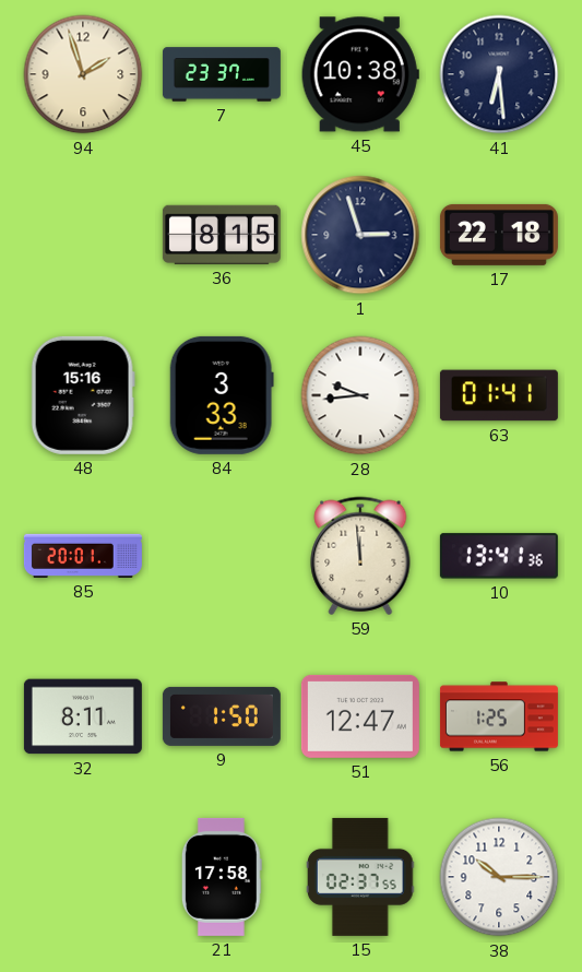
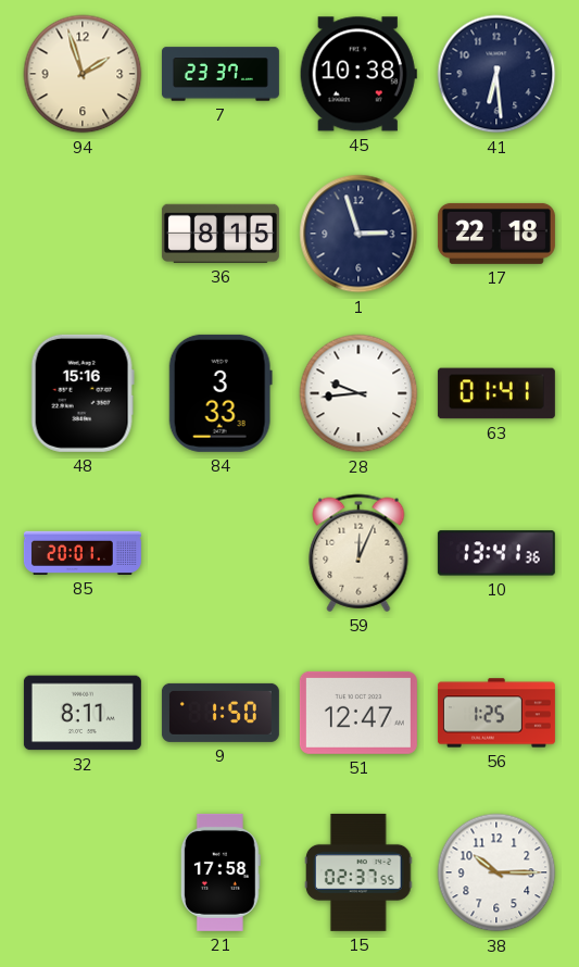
59: 11:59 -> 12:04 (358, 553)
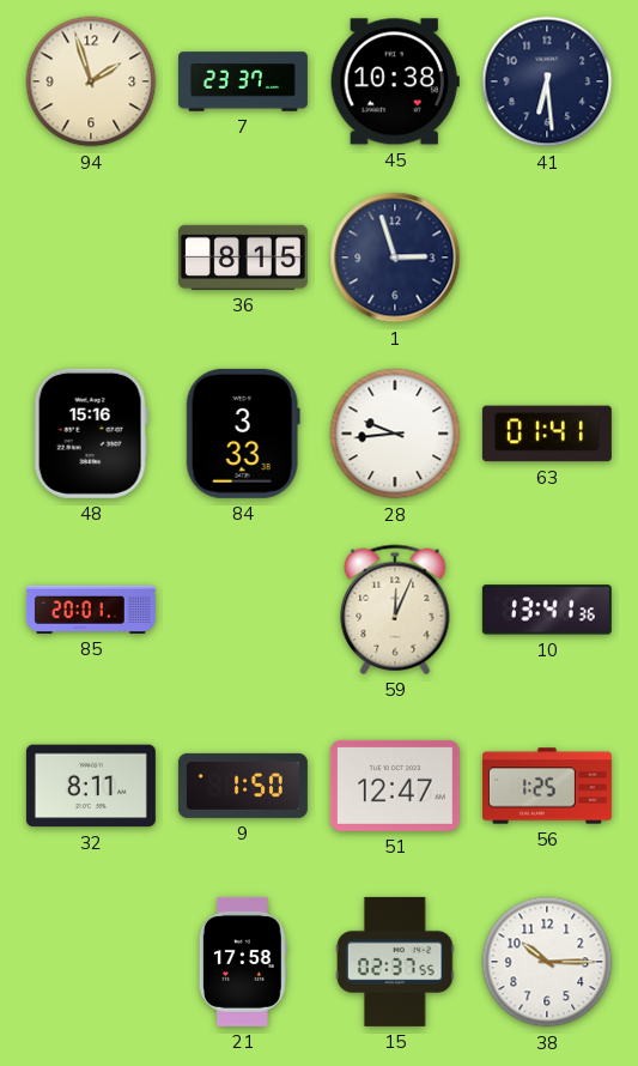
17: 22:18 -> none (496, 234)
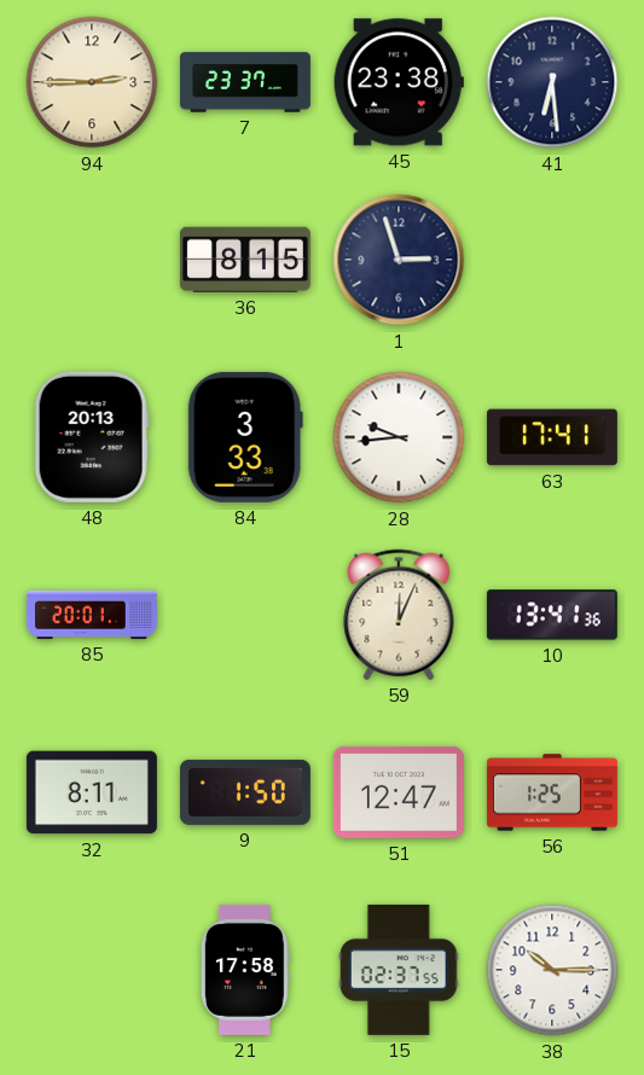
94: 1:57 -> 2:45 (92, 82)
45: 10:38 -> 23:38 (399, 82)
48: 15:16 -> 20:13 (92, 437)
63: 01:41 -> 17:41 (552, 437)
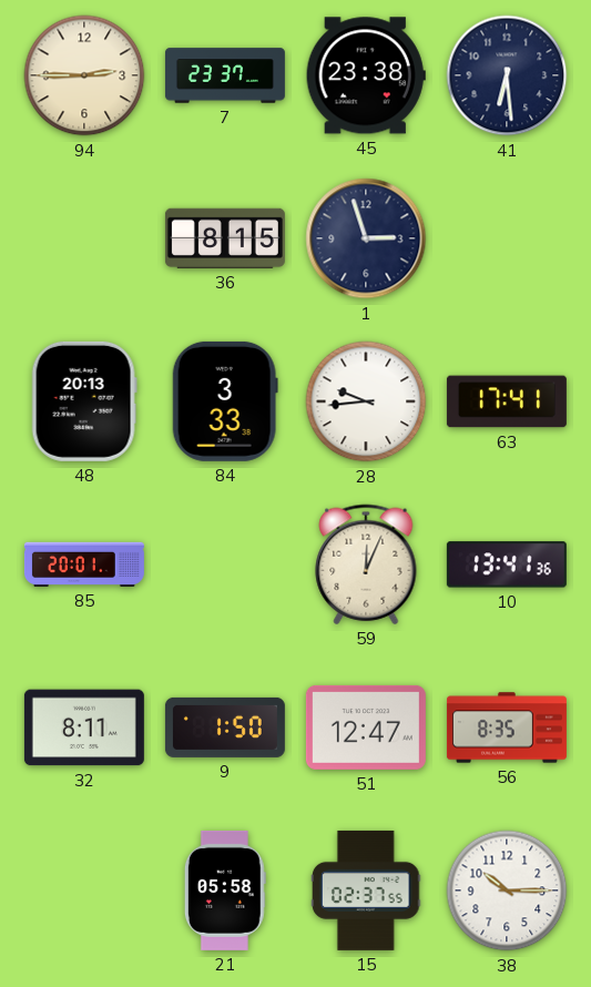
56: 1:25 -> 8:35 (507, 727)
21: 17:58 -> 05:58 (225, 891)
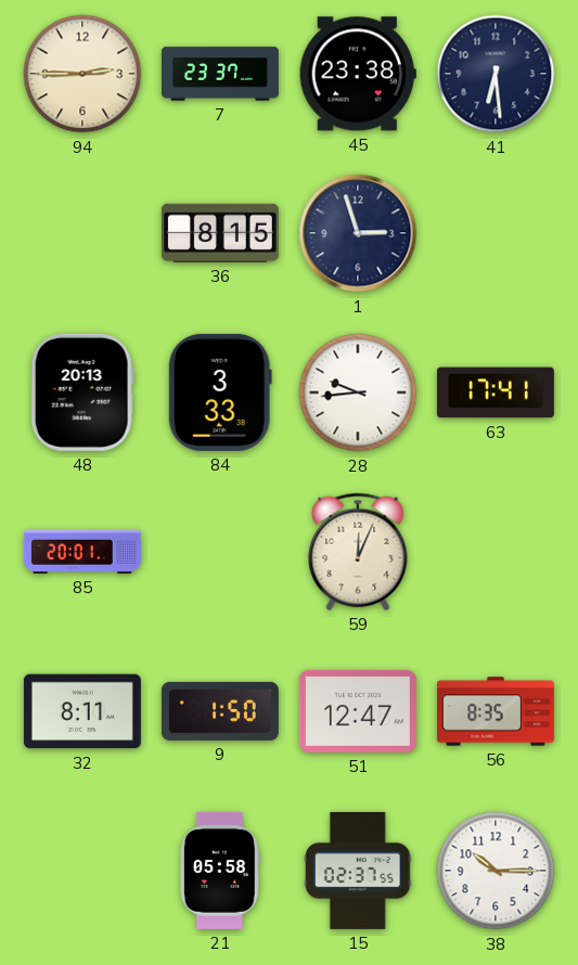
10: 13:41 -> none (507, 564)
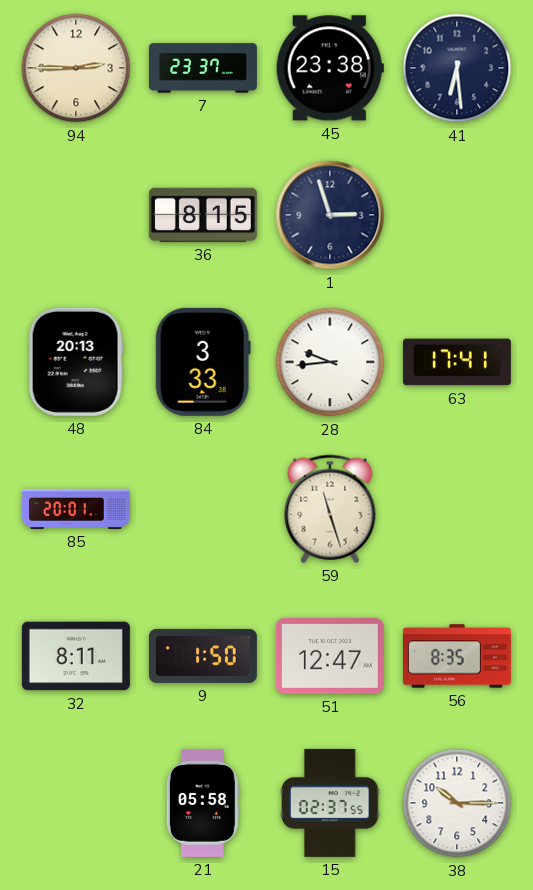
59: 12:04 -> 11:27 (330, 509)
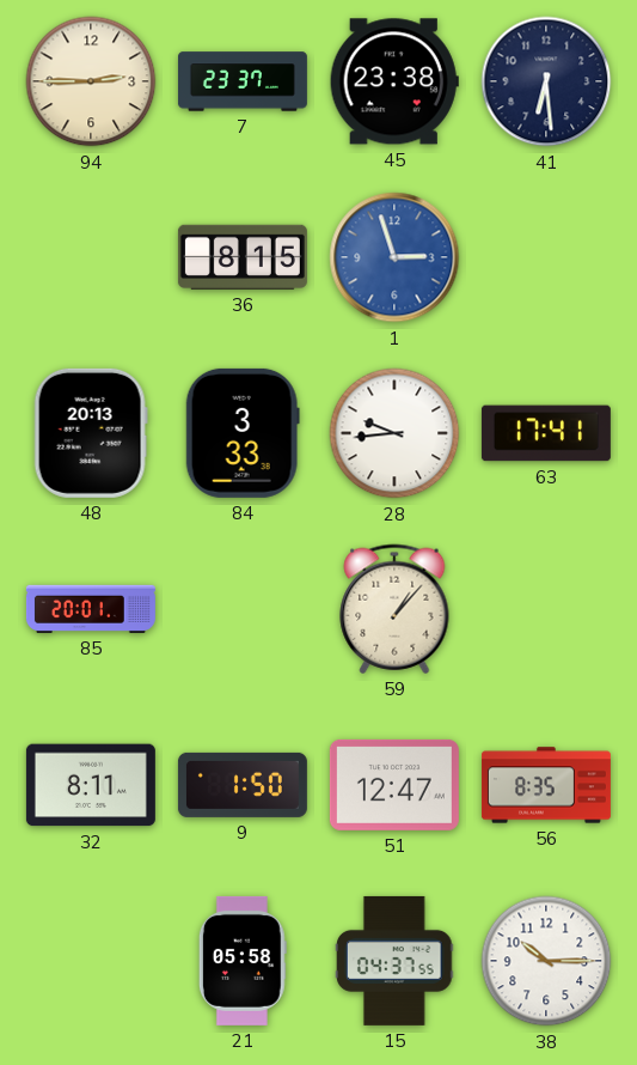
1 dial: navy -> blue (394, 257)
59: 11:27 -> 1:07 (394, 609)
15: 02:37 -> 04:37 (396, 961)
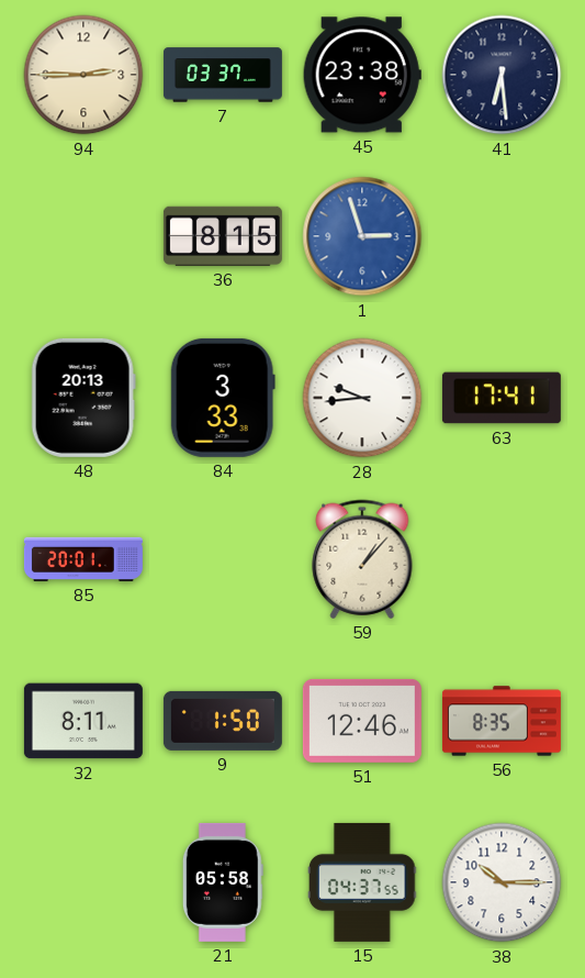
7: 23:37 -> 03:37 (223, 75)
51: 12:47 -> 12:46 (362, 721)
